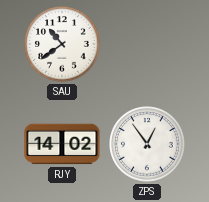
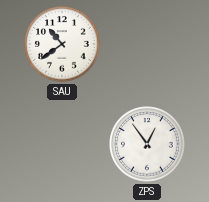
RJY: 14:02 -> none (62, 144)
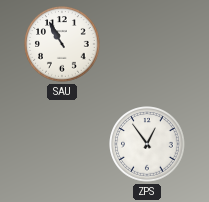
SAU: 10:39 -> 10:55 (62, 44)
